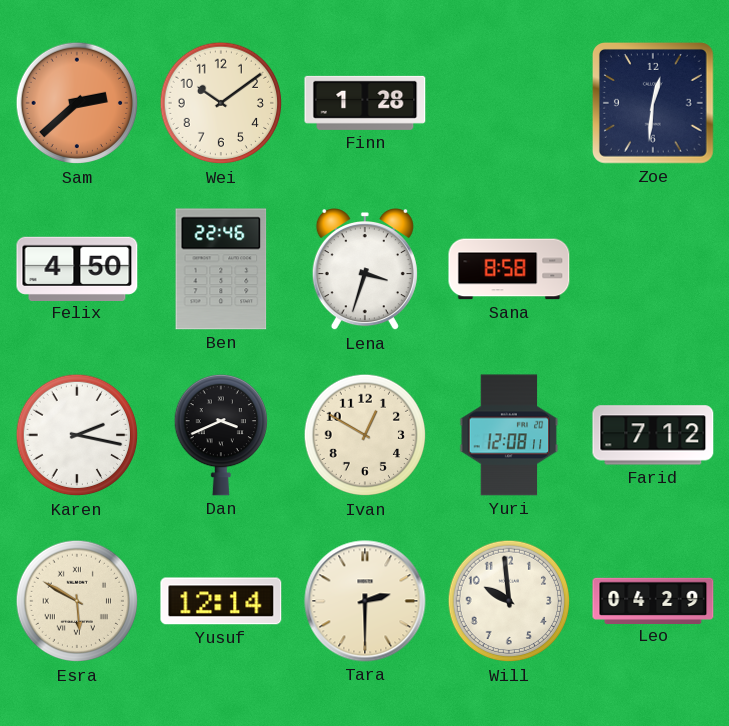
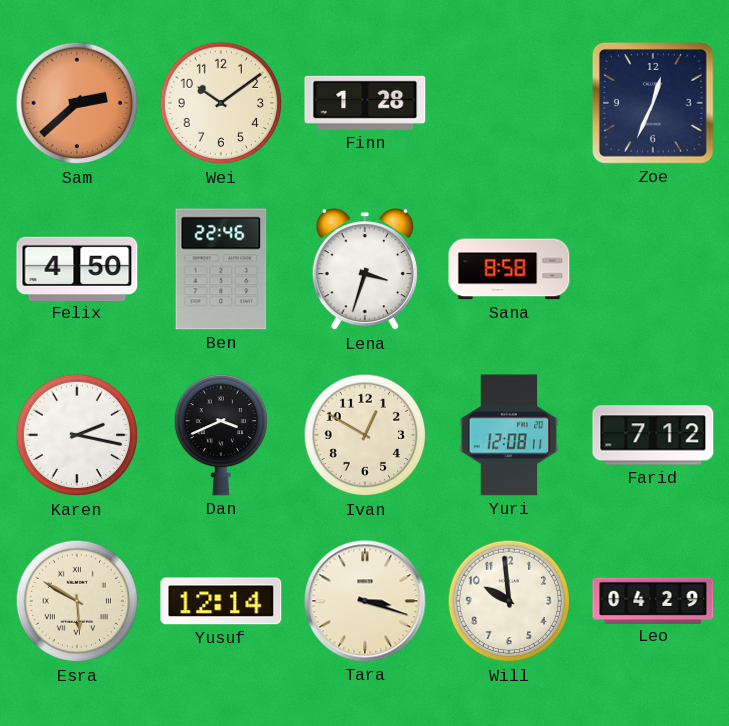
Zoe: 12:31 -> 12:34 (653, 103)
Tara: 2:30 -> 3:18 (365, 601)
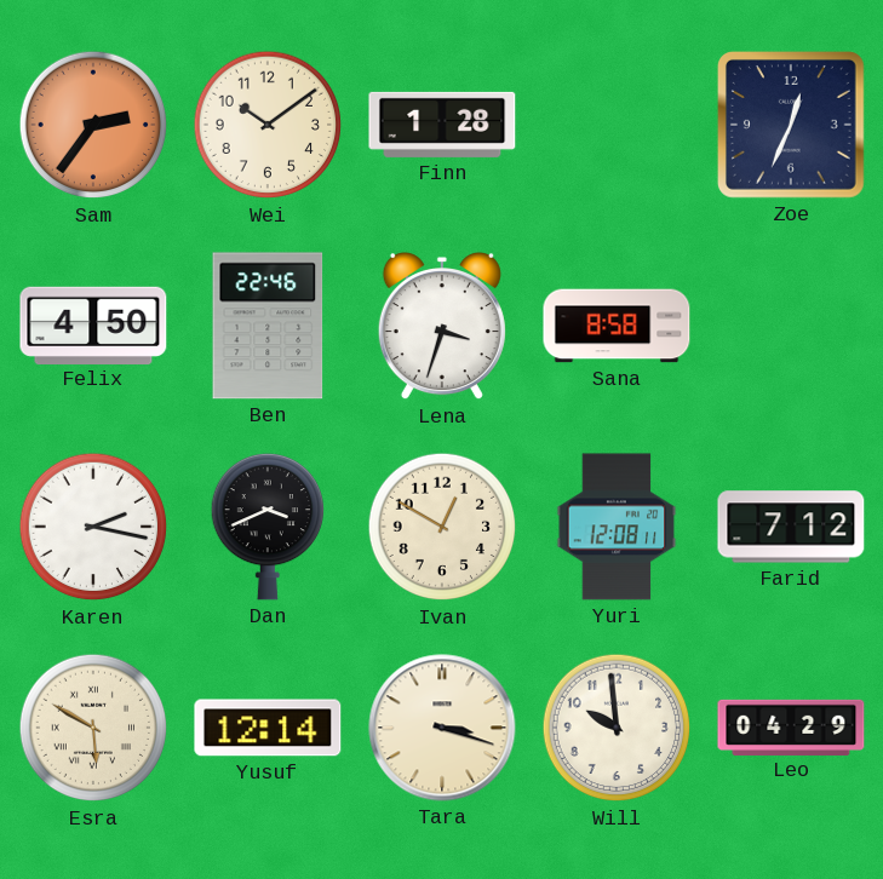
Sam: 2:38 -> 2:36 (93, 125)
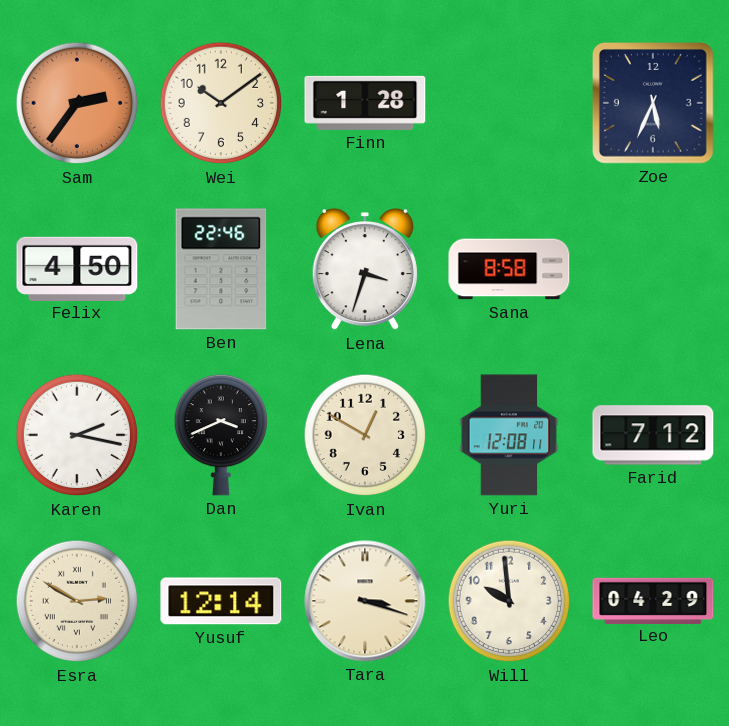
Zoe: 12:34 -> 5:34 (653, 103)
Esra: 5:50 -> 2:50 (77, 601)
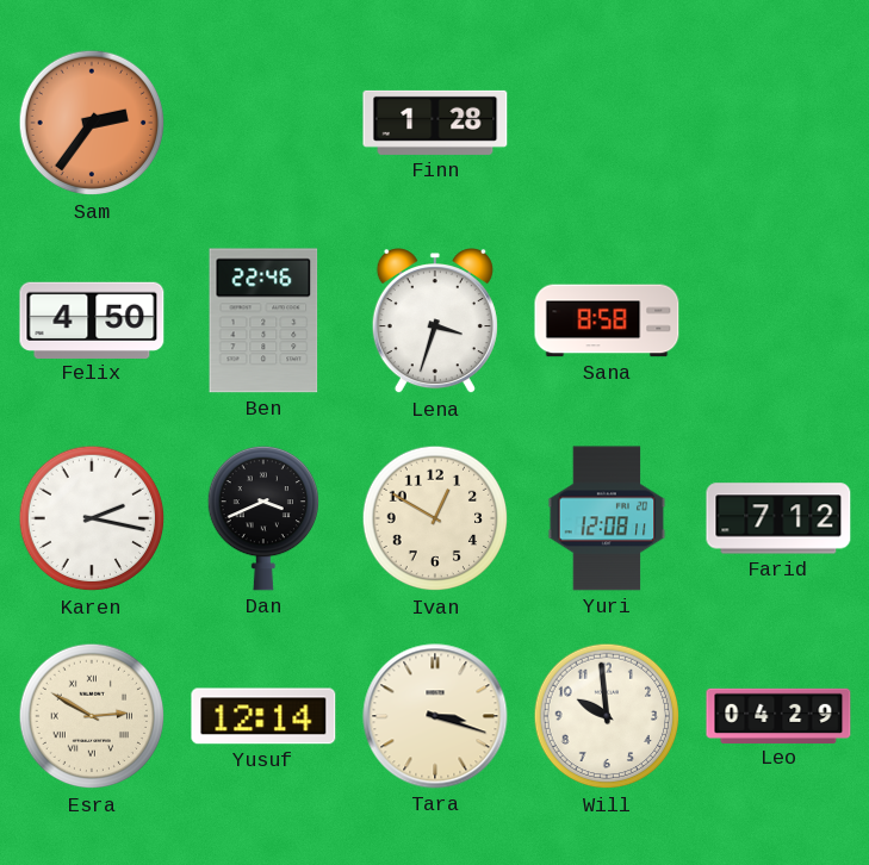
Wei: 10:09 -> none (221, 103)
Zoe: 5:34 -> none (653, 103)
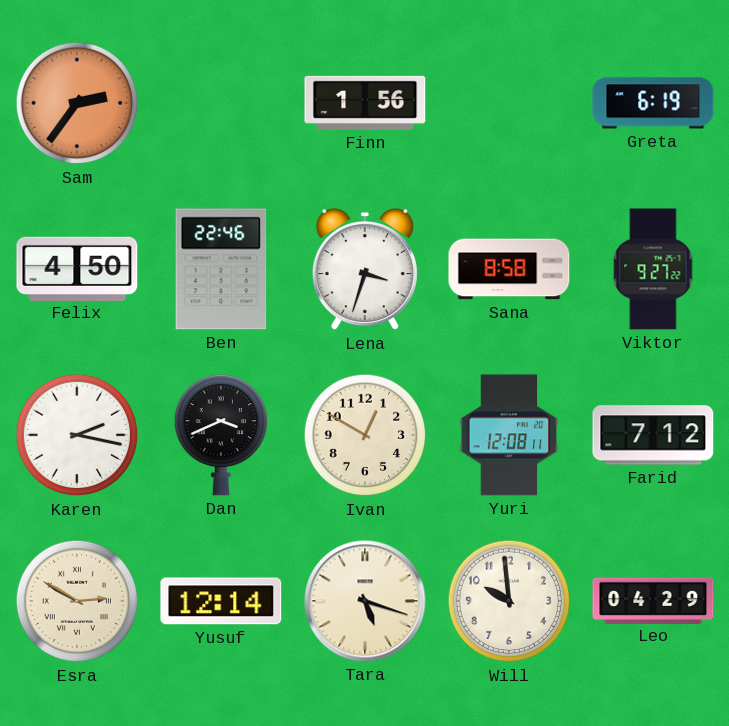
Finn: 1:28 -> 1:56 (365, 103)
Greta: none -> 6:19 (653, 103)
Viktor: none -> 9:27 (653, 269)
Tara: 3:18 -> 5:18 (365, 601)
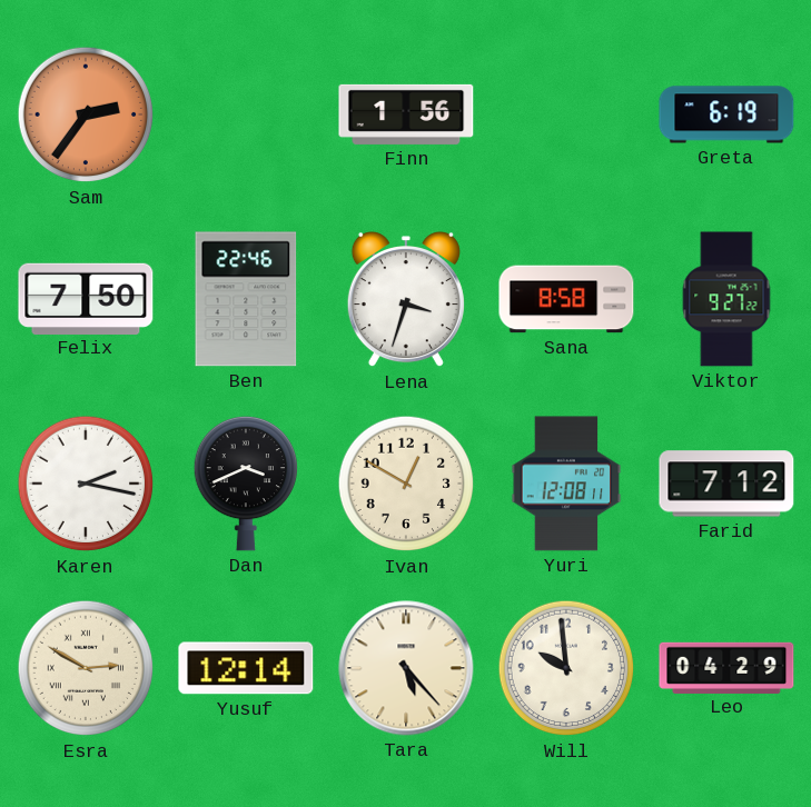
Felix: 4:50 -> 7:50 (86, 298)
Tara: 5:18 -> 5:23 (406, 668)
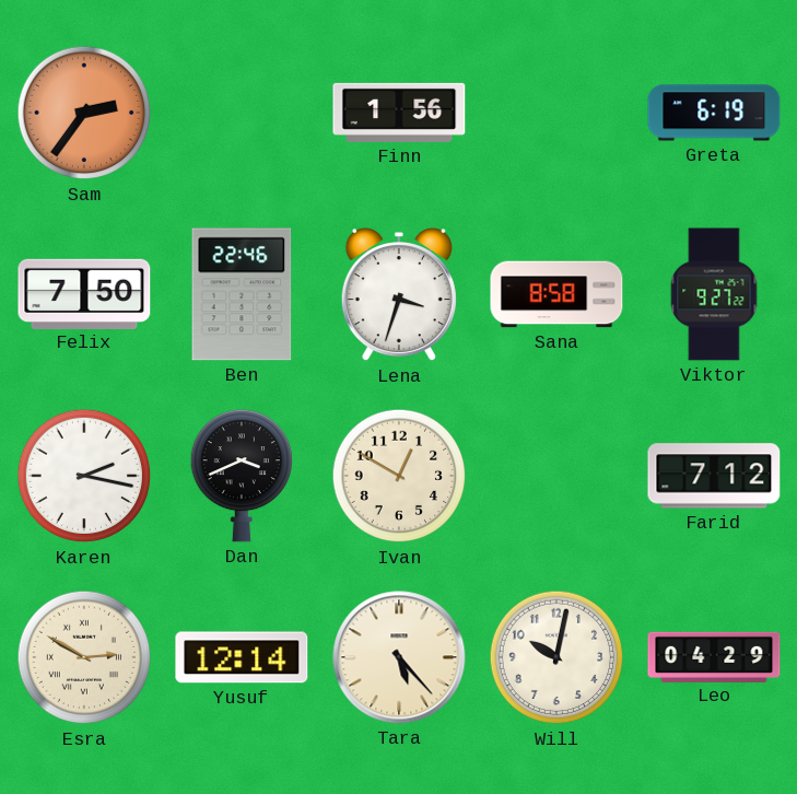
Yuri: 12:08 -> none (566, 484)
Will: 9:59 -> 10:02 (556, 657)
